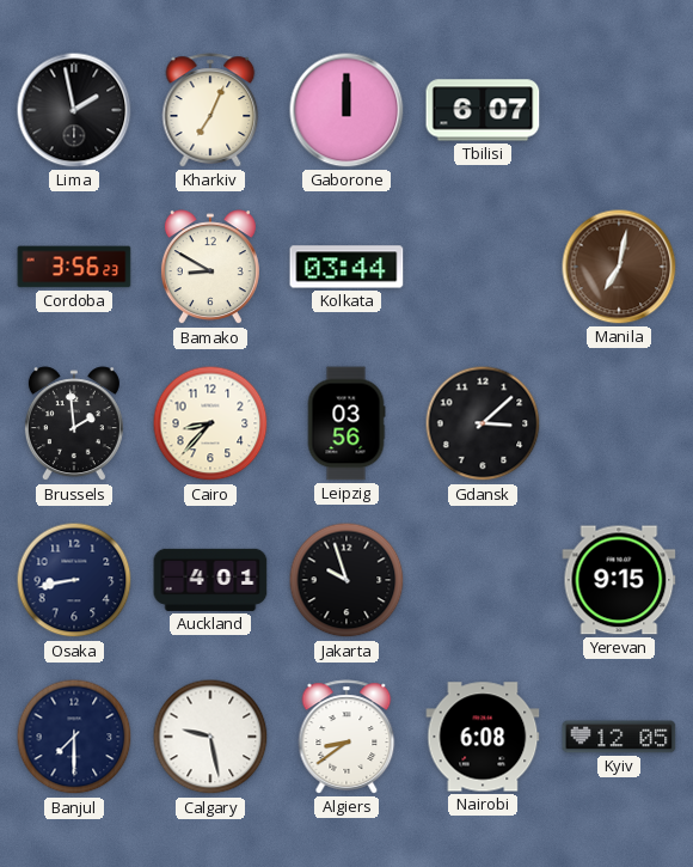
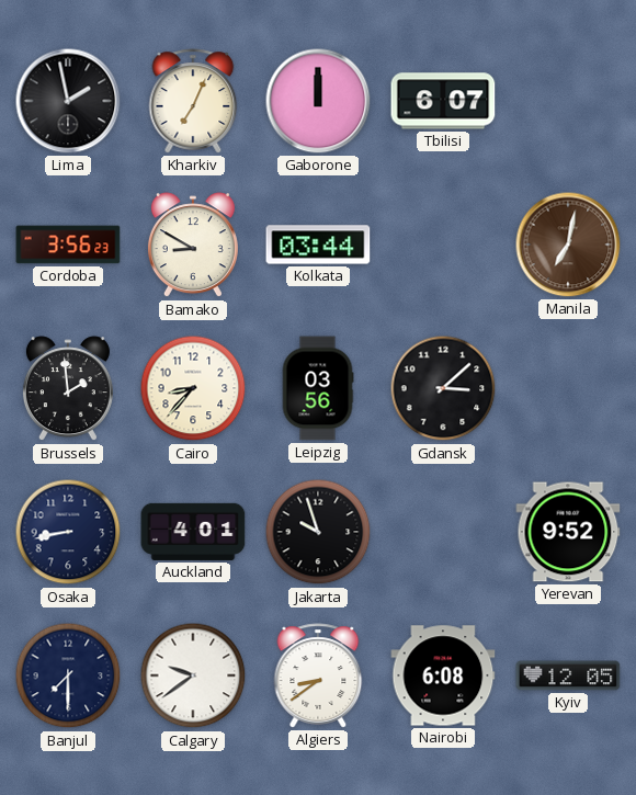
Yerevan: 9:15 -> 9:52 (568, 532)
Calgary: 9:28 -> 9:39 (193, 675)
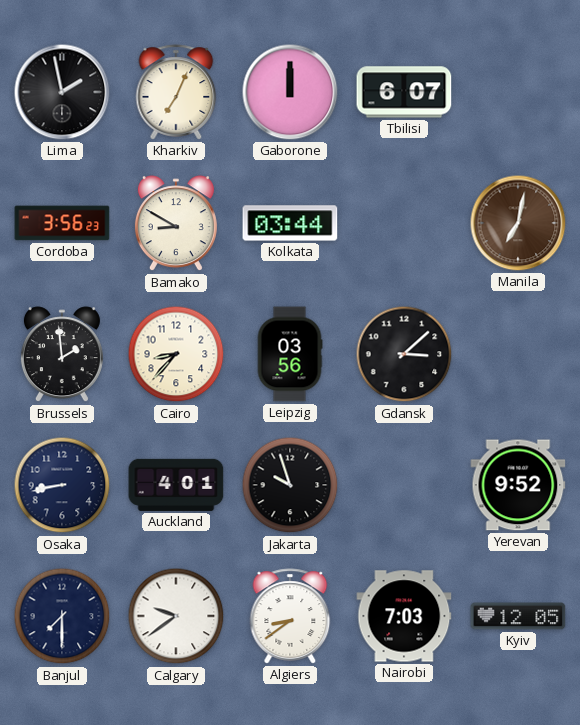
Nairobi: 6:08 -> 7:03 (404, 616)
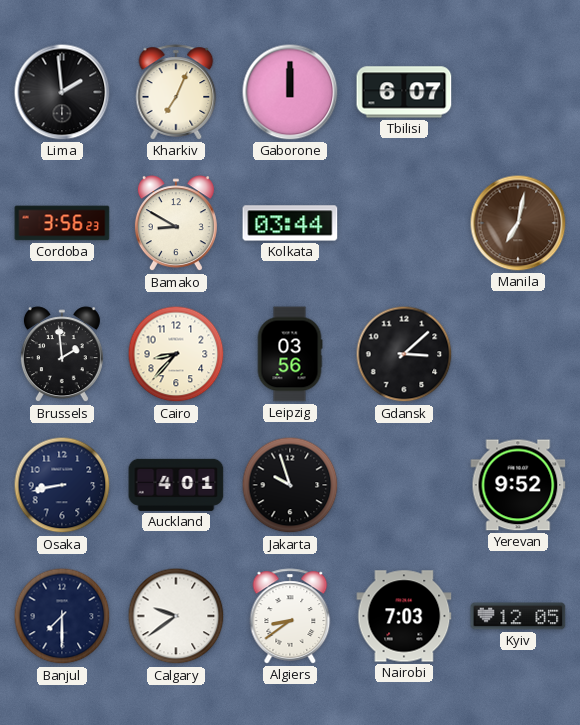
Lima: 1:58 -> 1:59 (62, 92)
